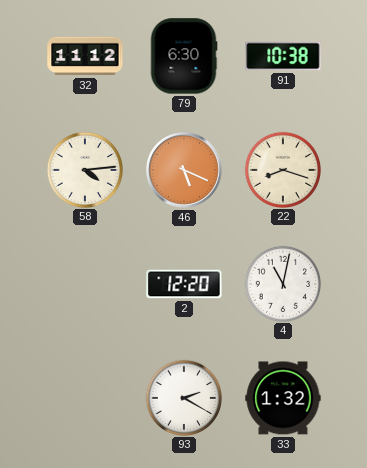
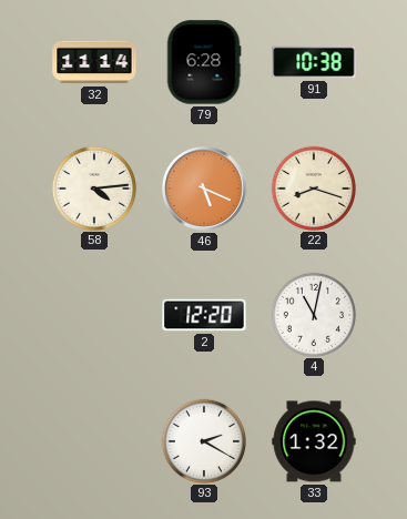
32: 11:12 -> 11:14 (94, 62)
79: 6:30 -> 6:28 (204, 62)
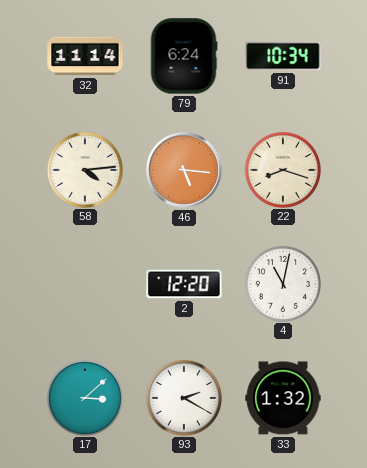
79: 6:28 -> 6:24 (184, 56)
91: 10:38 -> 10:34 (283, 56)
46: 5:19 -> 5:16 (185, 171)
17: none -> 3:08 (84, 397)
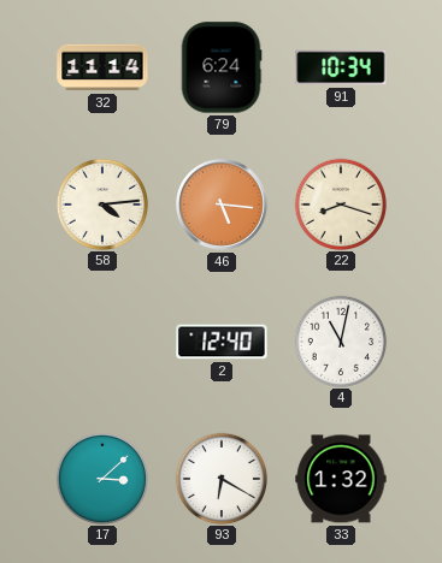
2: 12:20 -> 12:40 (222, 342)
93: 2:20 -> 6:20 (220, 478)
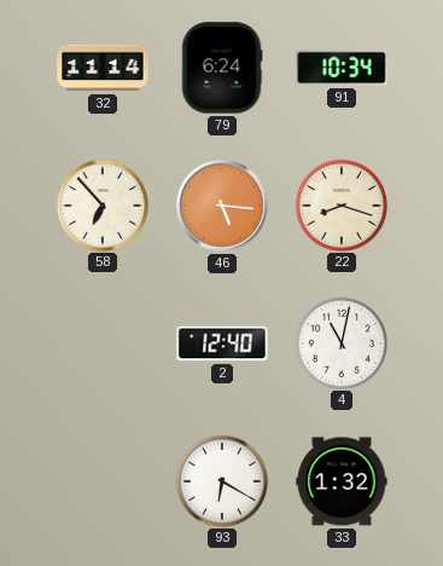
58: 4:14 -> 6:53 (101, 204)
17: 3:08 -> none (101, 478)
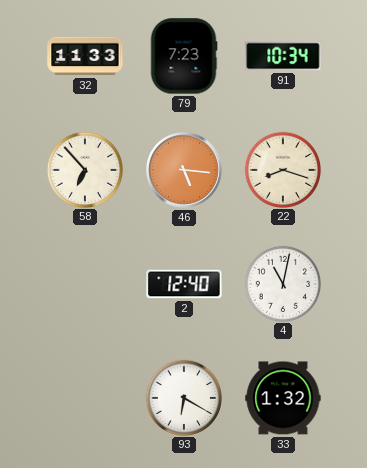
32: 11:14 -> 11:33 (85, 56)
79: 6:24 -> 7:23 (184, 56)
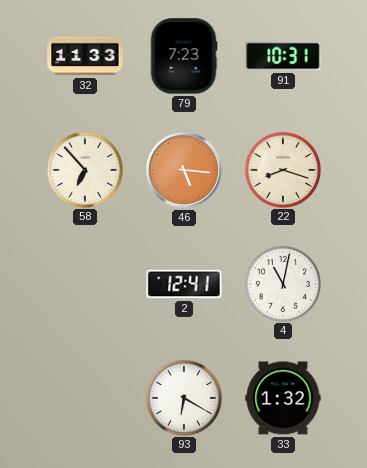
91: 10:34 -> 10:31 (283, 56)
2: 12:40 -> 12:41 (184, 284)
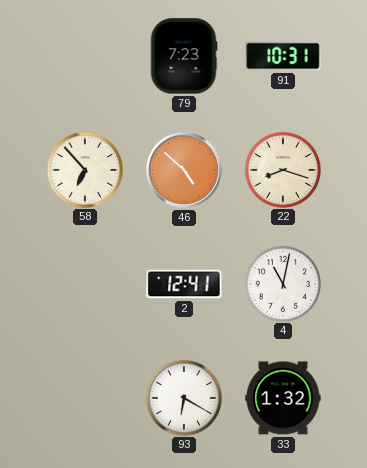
32: 11:33 -> none (85, 56)
46: 5:16 -> 4:52 (185, 171)
